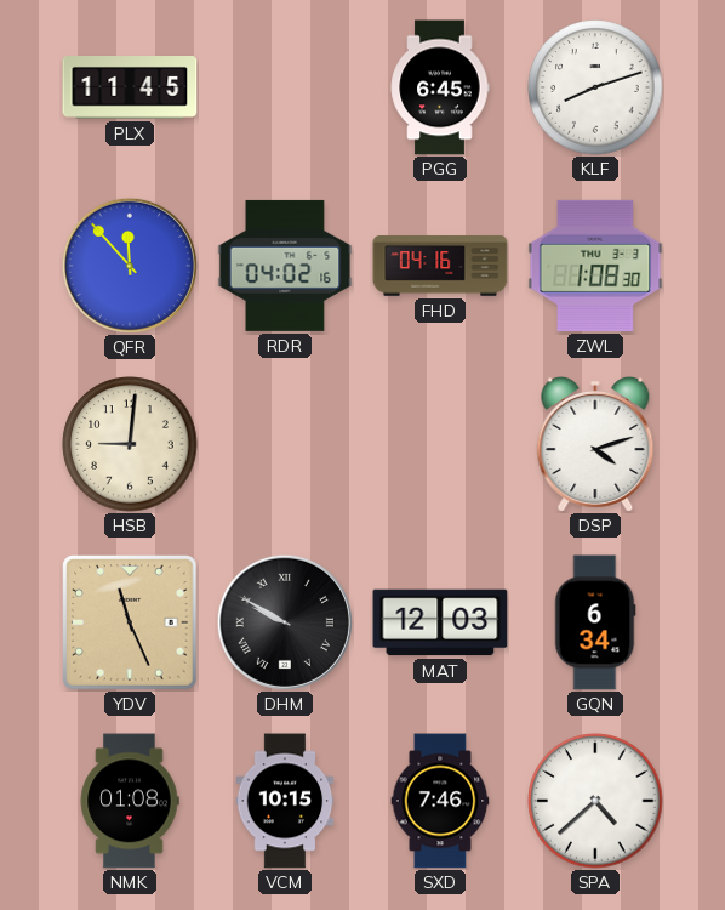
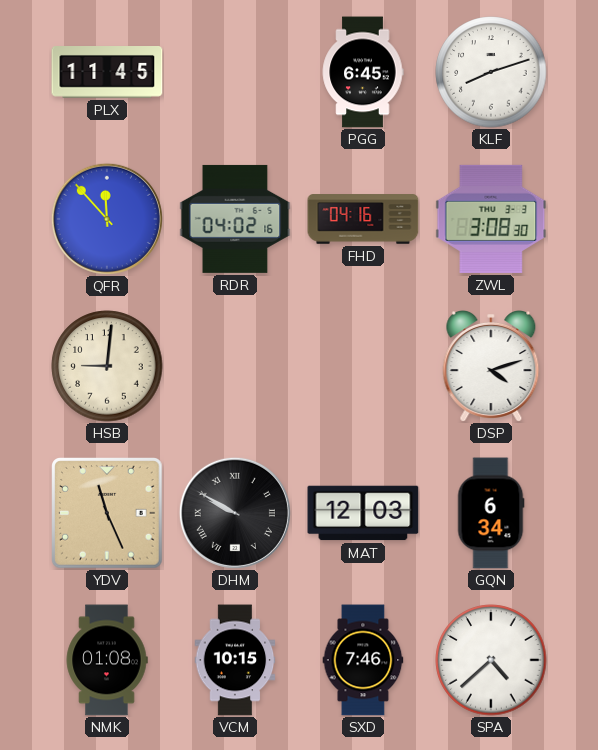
ZWL: 1:08 -> 3:08 (491, 219)
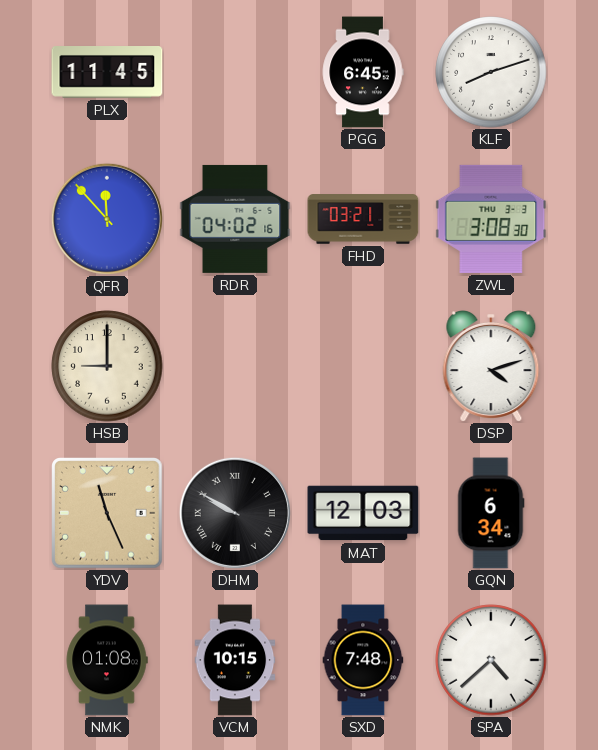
FHD: 04:16 -> 03:21 (363, 219)
HSB: 9:01 -> 9:00 (107, 366)
SXD: 7:46 -> 7:48 (363, 660)
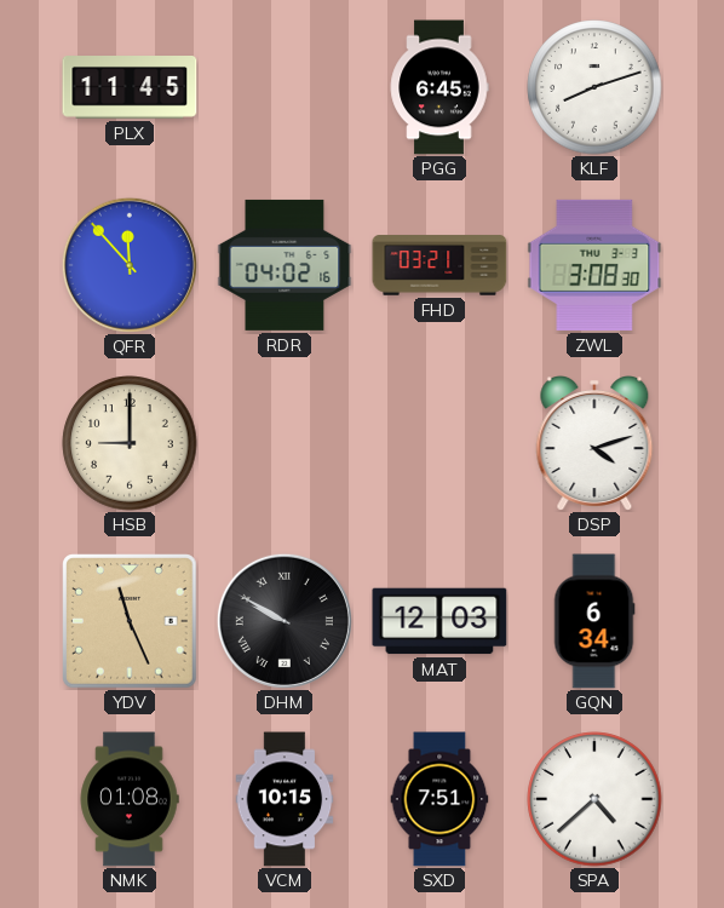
SXD: 7:48 -> 7:51 (439, 799)
